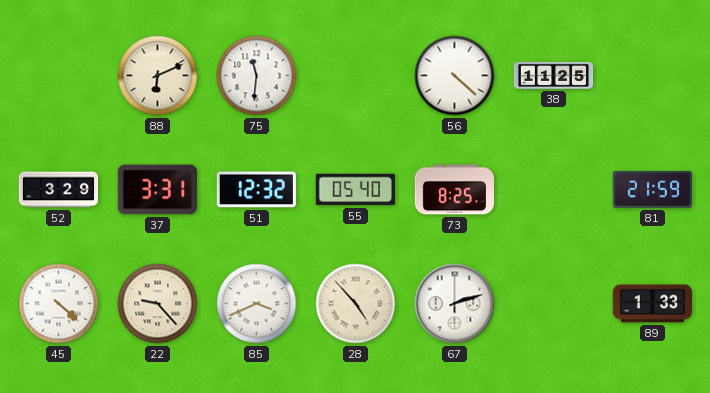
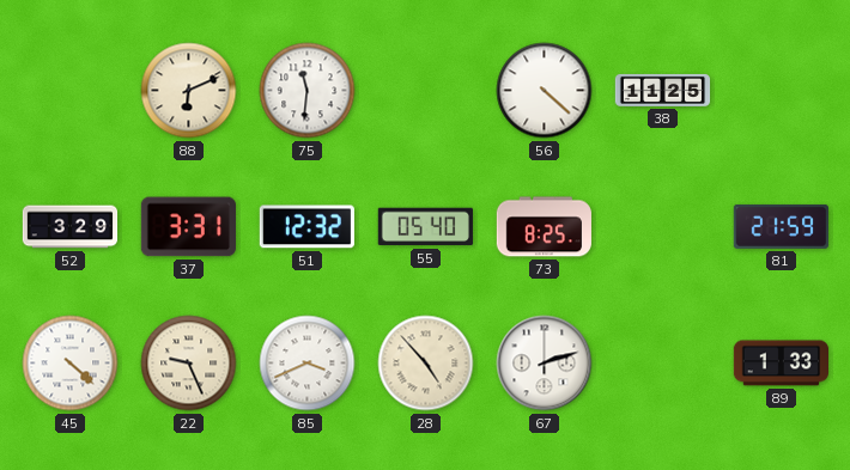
22: 9:23 -> 9:26 (189, 364)
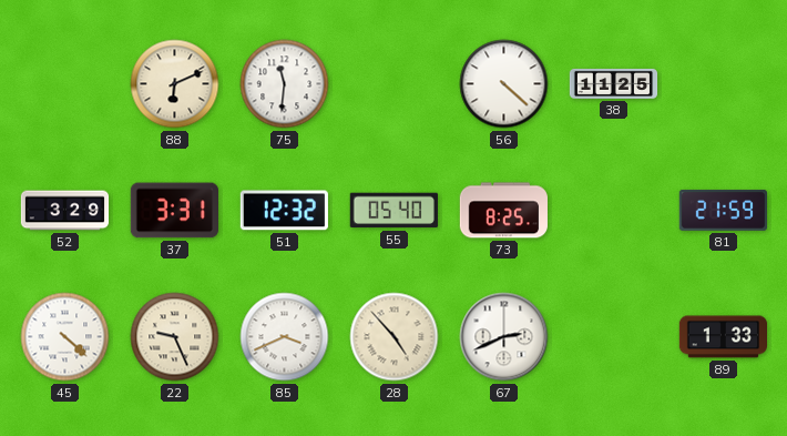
67: 2:12 -> 2:41 (504, 337)
